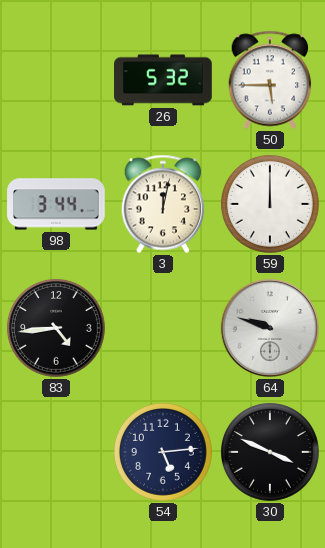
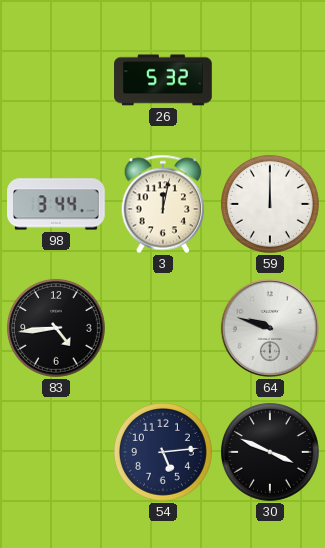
50: 5:45 -> none (270, 80)
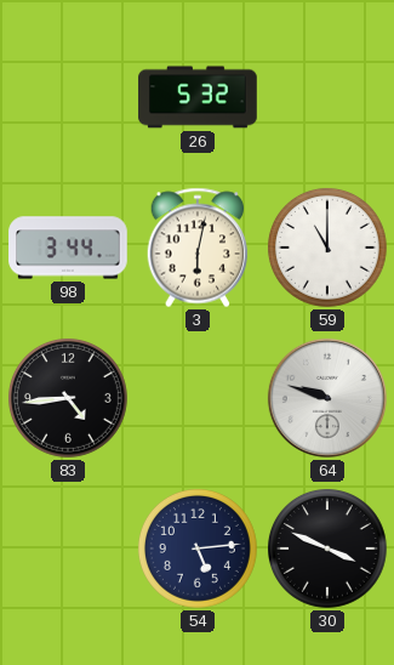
3: 12:02 -> 6:02 (198, 248)
59: 12:00 -> 11:00 (327, 248)
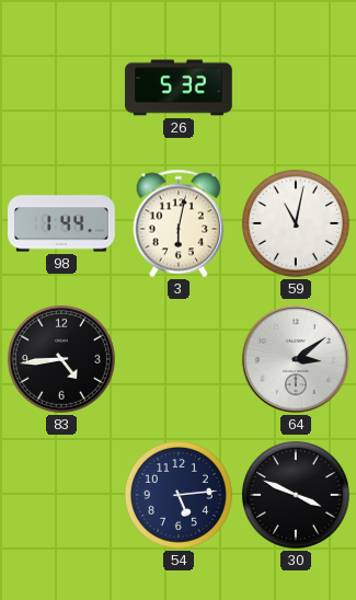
98: 3:44 -> 1:44 (61, 223)
59: 11:00 -> 11:02 (296, 223)
64: 9:48 -> 3:09 (296, 359)
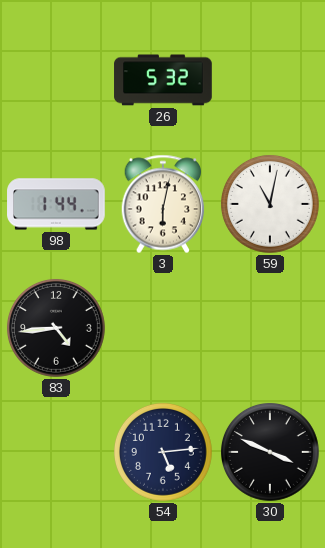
64: 3:09 -> none (296, 359)
